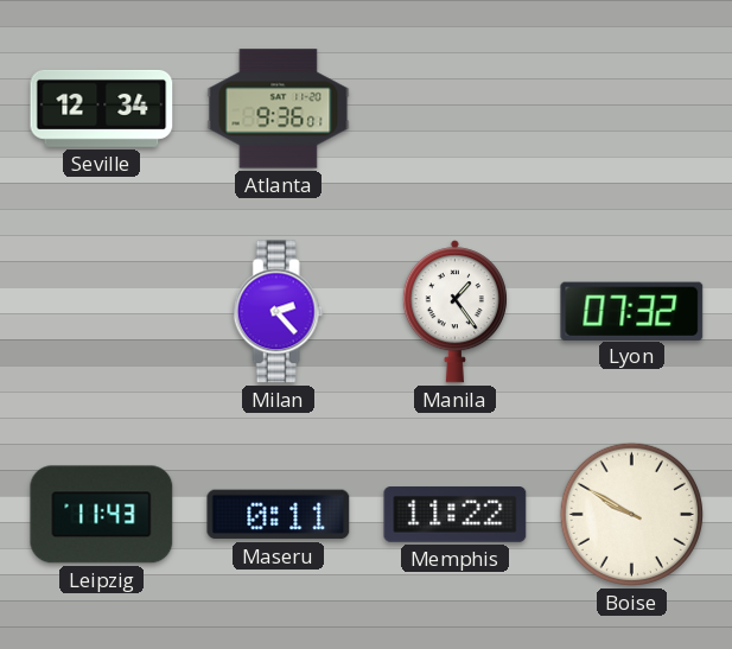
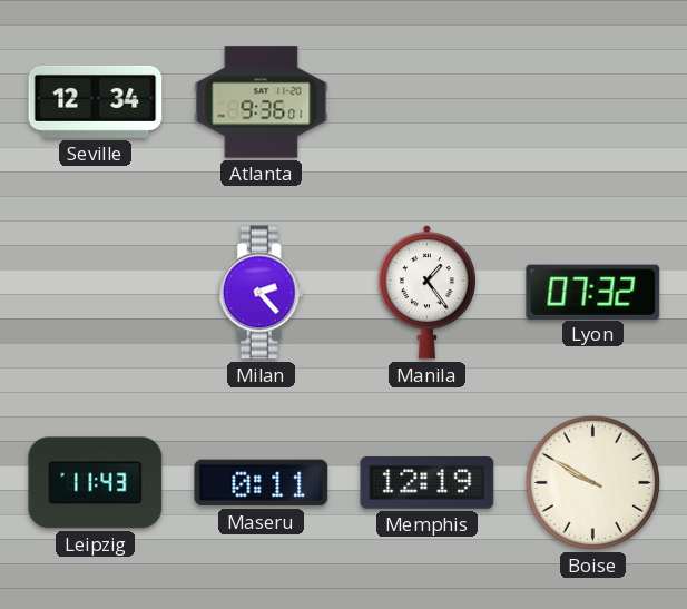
Memphis: 11:22 -> 12:19 (428, 483)
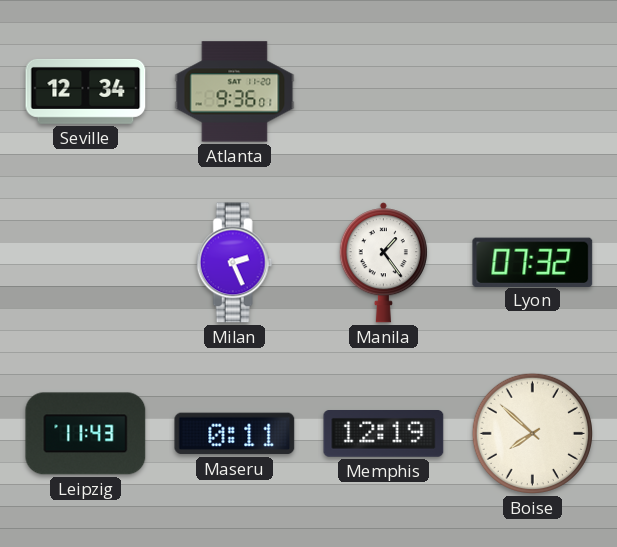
Milan: 2:23 -> 2:26 (234, 263)
Boise: 9:50 -> 7:52 (532, 433)
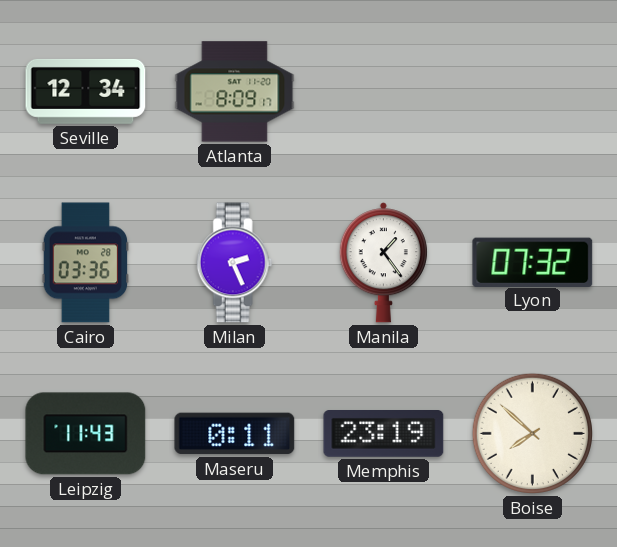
Atlanta: 9:36 -> 8:09 (235, 92)
Cairo: none -> 03:36 (86, 263)
Memphis: 12:19 -> 23:19 (384, 434)
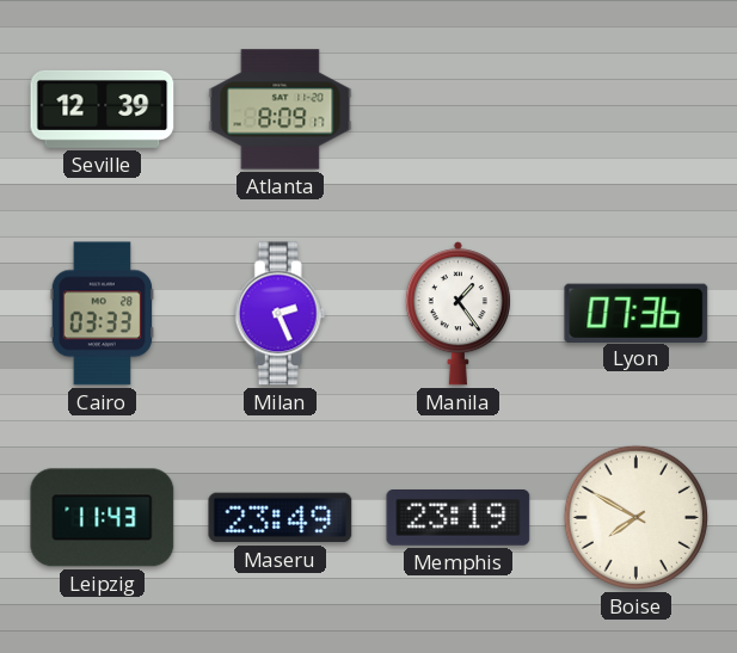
Seville: 12:34 -> 12:39 (103, 109)
Cairo: 03:36 -> 03:33 (103, 314)
Lyon: 07:32 -> 07:36 (637, 313)
Maseru: 0:11 -> 23:49 (281, 518)
Boise: 7:52 -> 7:50 (635, 517)
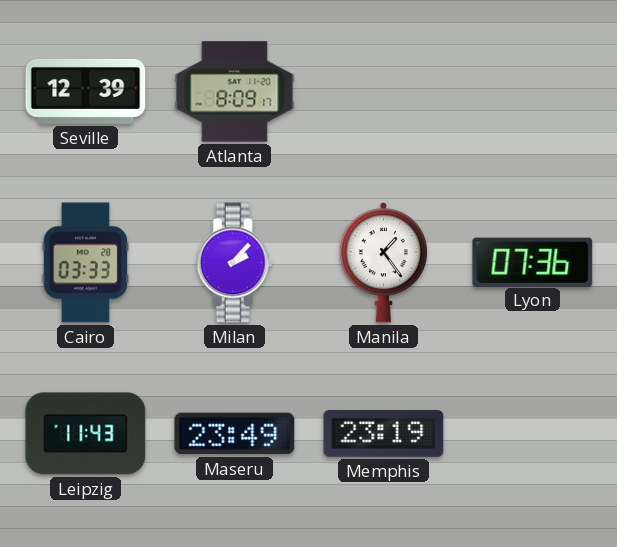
Milan: 2:26 -> 2:07 (234, 263)
Boise: 7:50 -> none (635, 517)
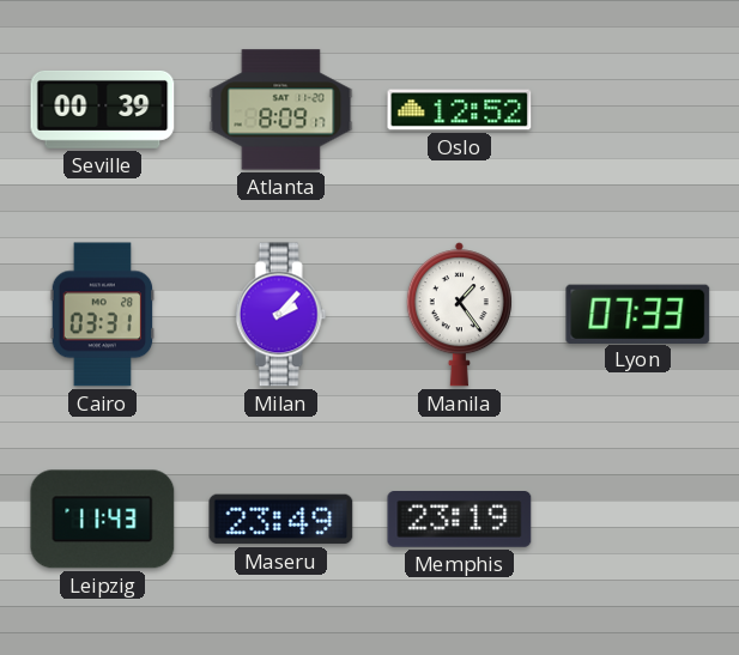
Seville: 12:39 -> 00:39 (103, 109)
Oslo: none -> 12:52 (460, 110)
Cairo: 03:33 -> 03:31 (103, 315)
Lyon: 07:36 -> 07:33 (638, 314)
